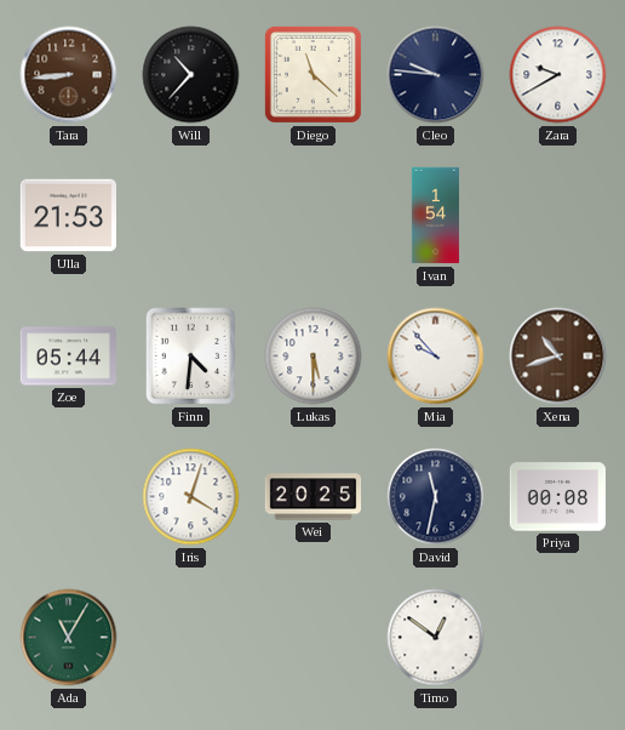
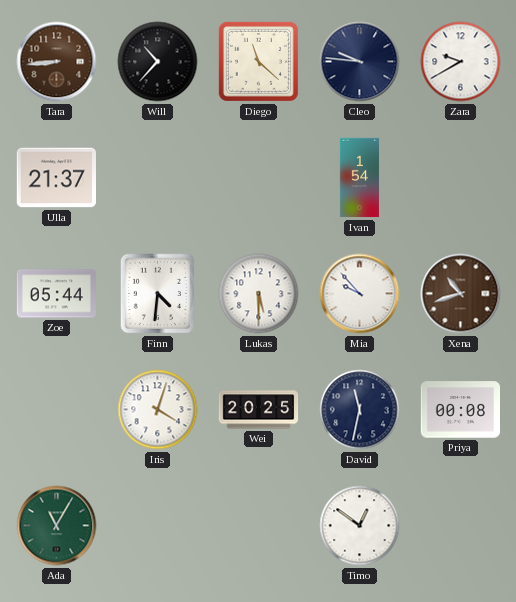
Ulla: 21:53 -> 21:37 (56, 178)
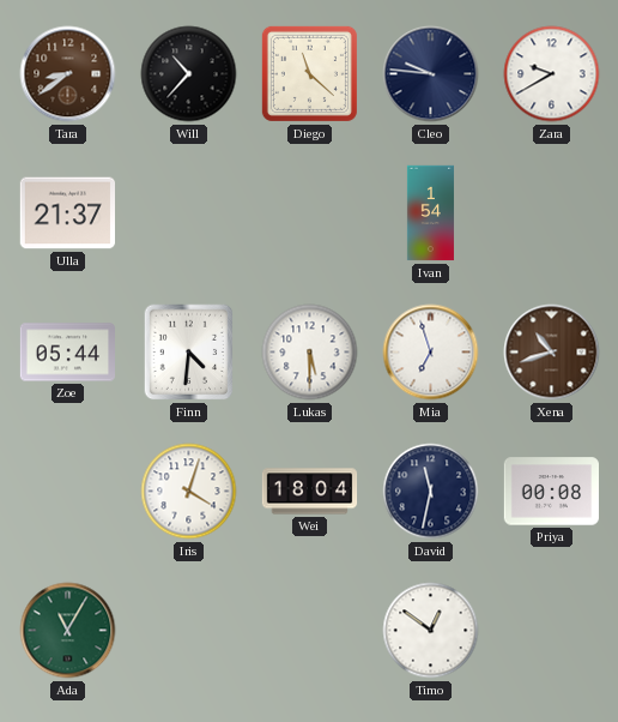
Tara: 8:44 -> 8:39 (68, 74)
Mia: 9:53 -> 6:57 (431, 353)
Wei: 20:25 -> 18:04 (310, 492)
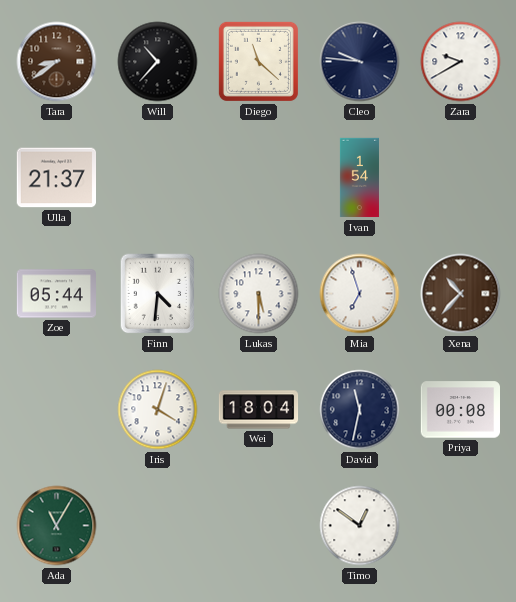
Xena: 10:42 -> 10:37 (461, 294)
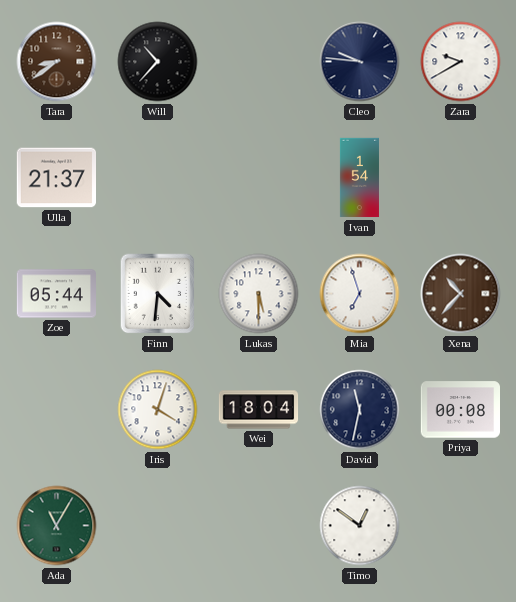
Diego: 11:22 -> none (258, 61)
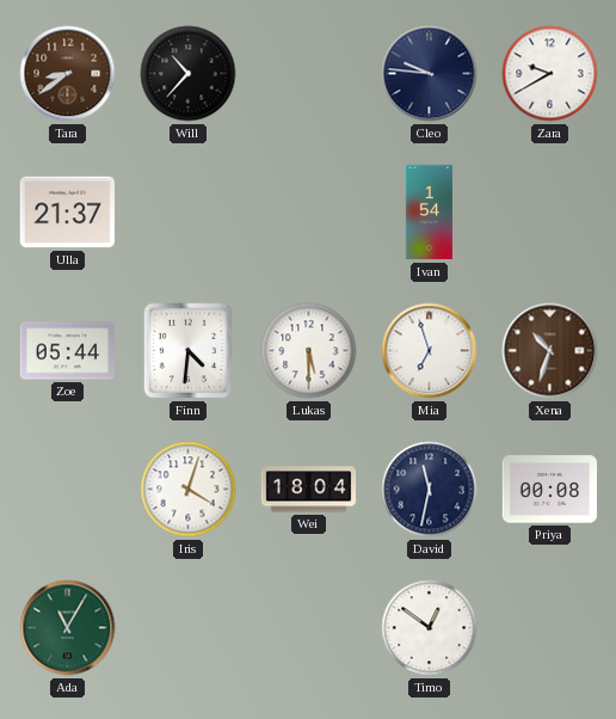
Xena: 10:37 -> 10:33 (550, 351)
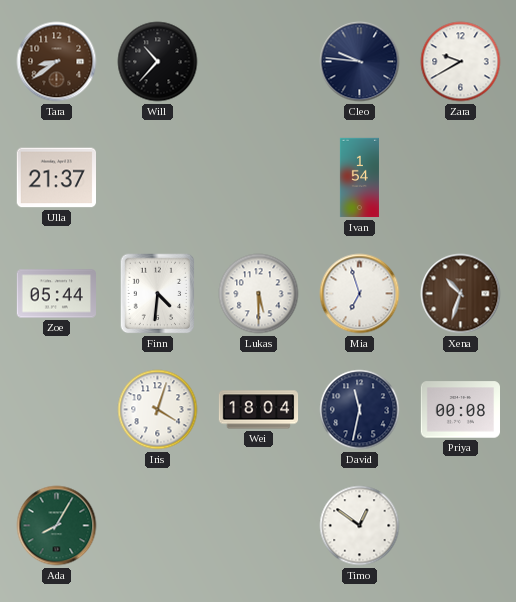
Ada: 11:05 -> 8:05 (57, 526)
